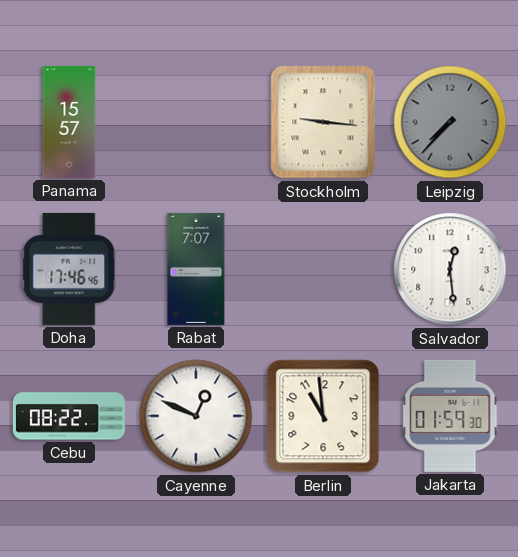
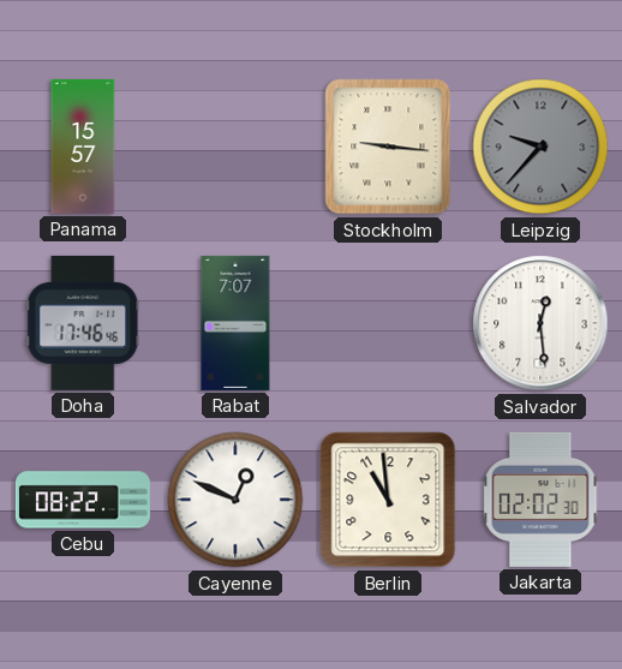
Leipzig: 7:37 -> 9:37 (540, 147)
Jakarta: 01:59 -> 02:02 (540, 500)
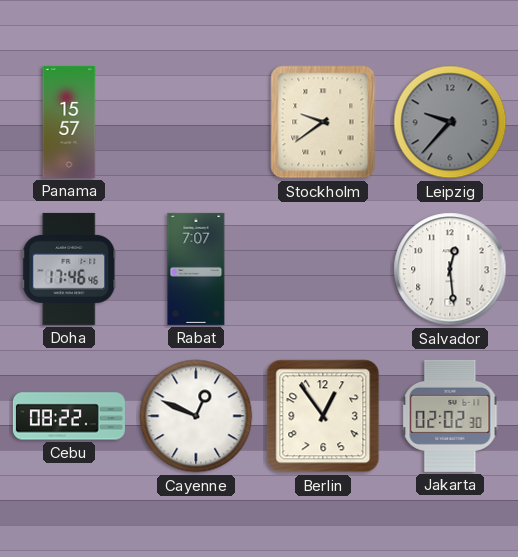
Stockholm: 9:16 -> 9:39 (323, 122)
Berlin: 10:59 -> 12:54 (323, 416)
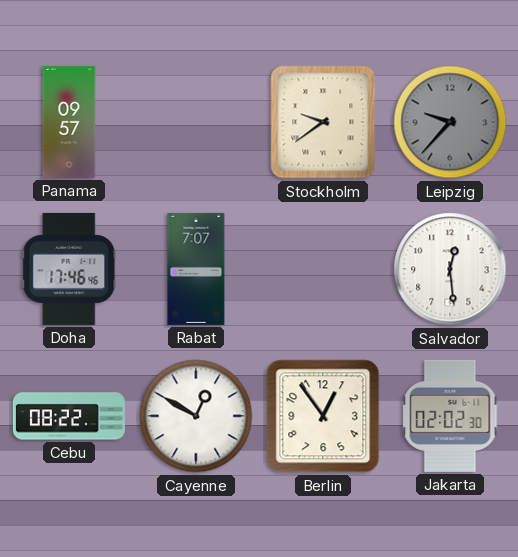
Panama: 15:57 -> 09:57 (69, 122)
Cayenne: 12:49 -> 12:50 (196, 416)
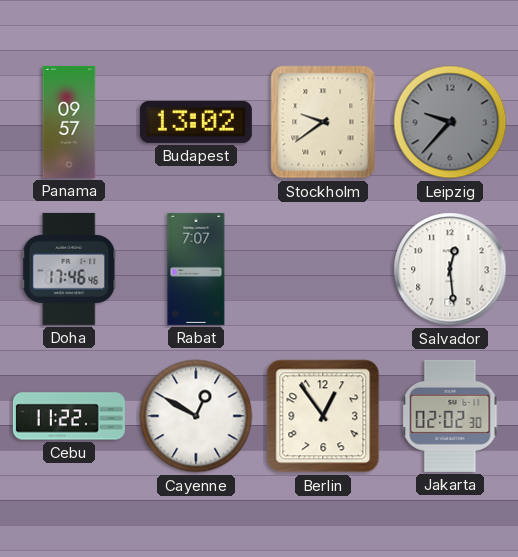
Budapest: none -> 13:02 (196, 122)
Cebu: 08:22 -> 11:22 (69, 416)
